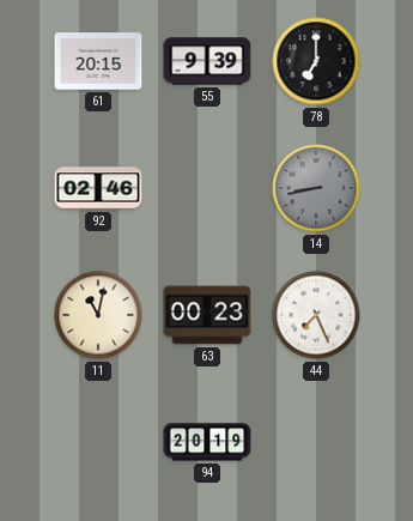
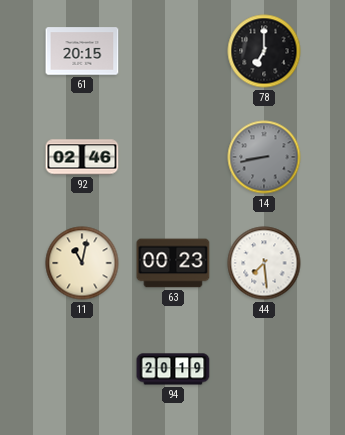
55: 9:39 -> none (207, 61)
44: 7:26 -> 7:29 (264, 263)
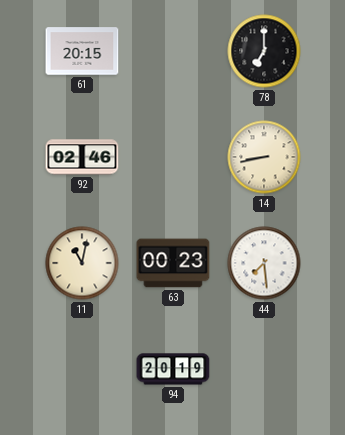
14 dial: grey -> cream (264, 157)
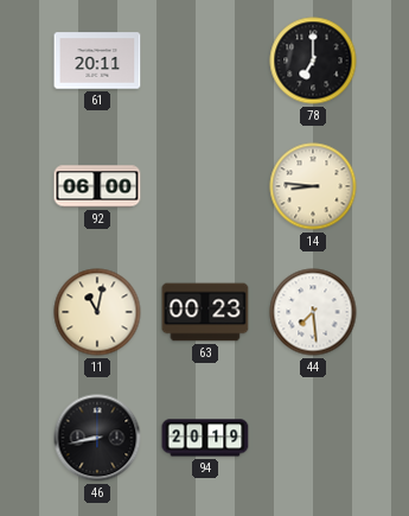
61: 20:15 -> 20:11 (97, 60)
92: 02:46 -> 06:00 (97, 186)
14: 8:43 -> 8:46 (313, 186)
46: none -> 8:43 (97, 438)
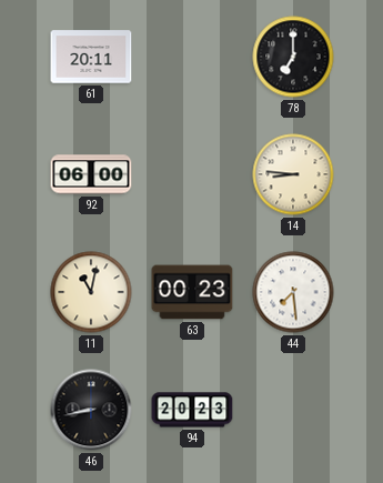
94: 20:19 -> 20:23 (192, 410)
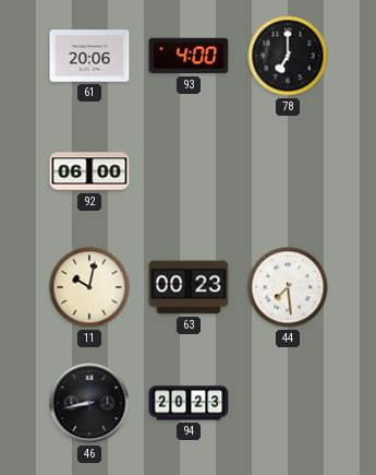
61: 20:11 -> 20:06 (89, 56)
93: none -> 4:00 (189, 56)
14: 8:46 -> none (293, 174)
11: 11:02 -> 10:02 (89, 287)
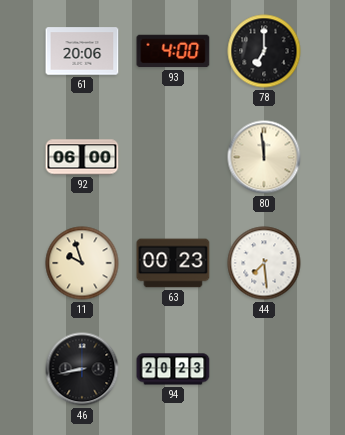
80: none -> 11:59 (264, 157)
11: 10:02 -> 9:57 (82, 263)
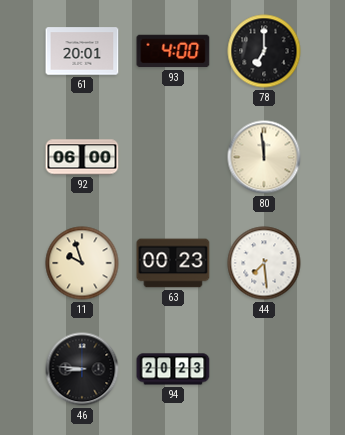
61: 20:06 -> 20:01 (82, 51)
46: 8:43 -> 8:46 (82, 369)
